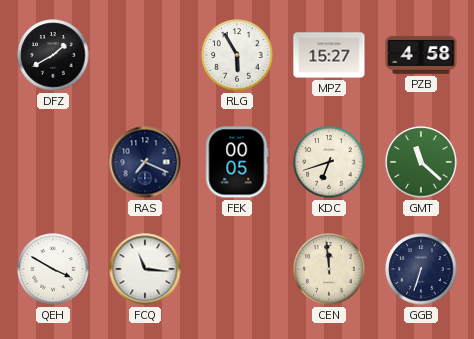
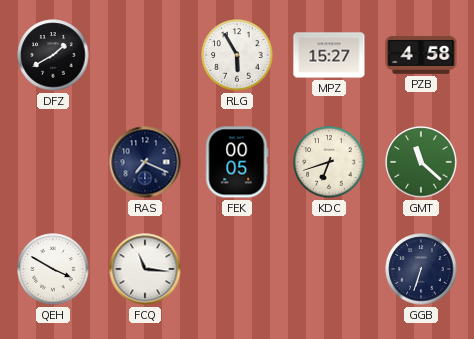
CEN: 11:59 -> none (329, 269)
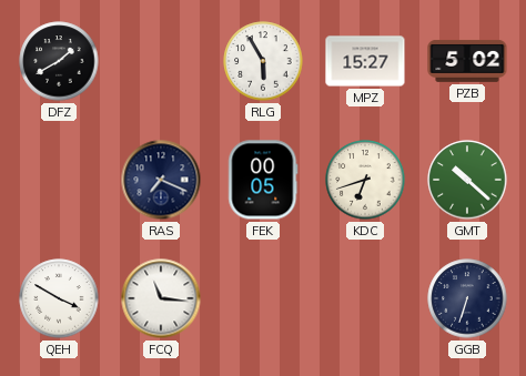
PZB: 4:58 -> 5:02 (467, 61)
GMT: 11:22 -> 10:22 (467, 180)
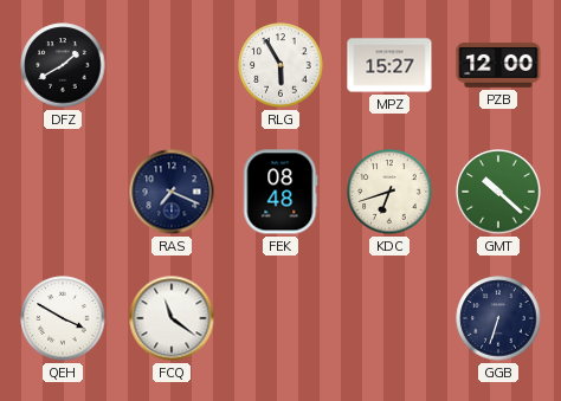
PZB: 5:02 -> 12:00 (498, 65)
FEK: 00:05 -> 08:48 (280, 192)
FCQ: 11:16 -> 11:21 (172, 318)
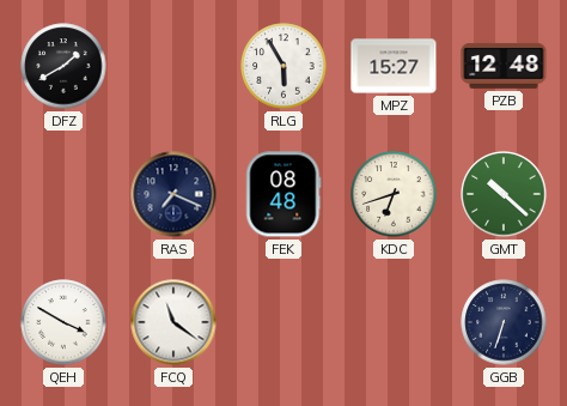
PZB: 12:00 -> 12:48 (504, 66)
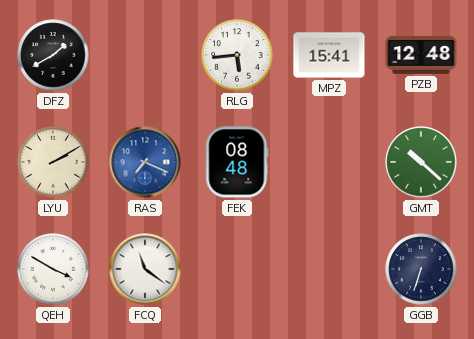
RLG: 5:55 -> 5:44 (237, 55)
MPZ: 15:27 -> 15:41 (329, 55)
LYU: none -> 2:10 (53, 162)
RAS dial: navy -> blue (145, 162)
KDC: 6:42 -> none (394, 194)
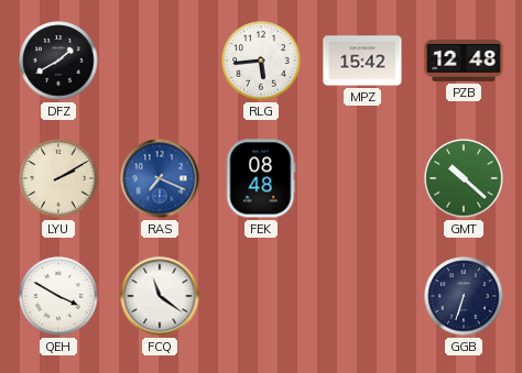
MPZ: 15:41 -> 15:42 (362, 61)
